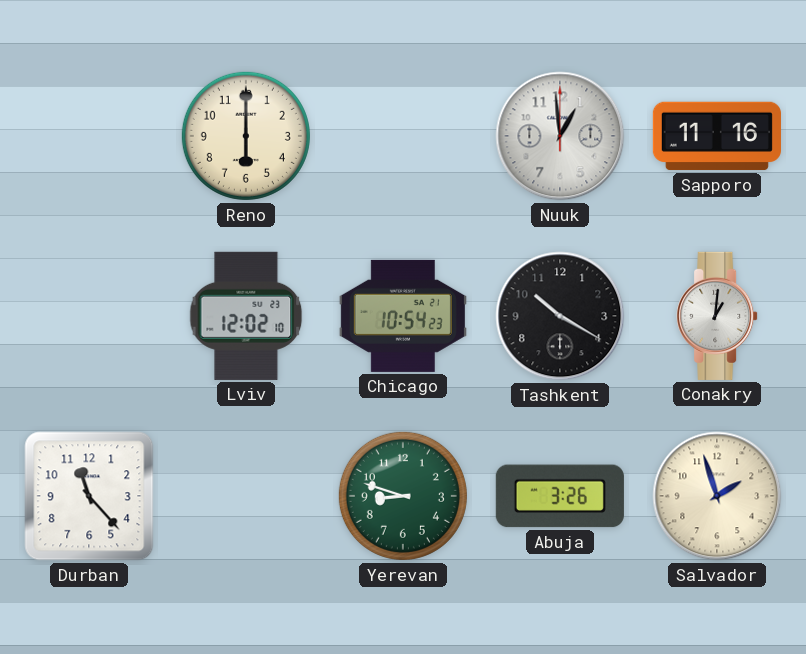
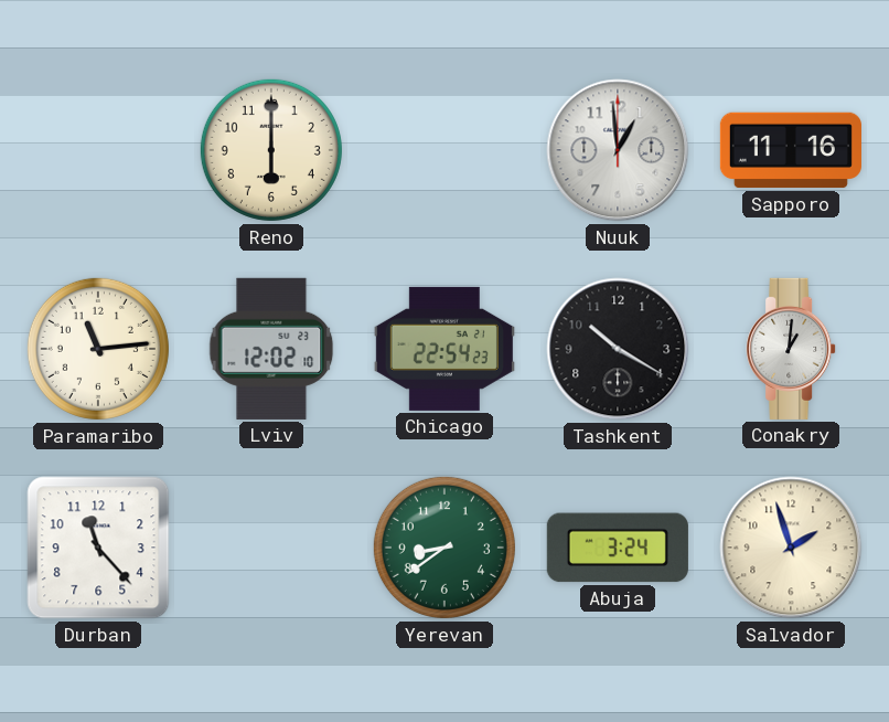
Paramaribo: none -> 11:14 (98, 349)
Chicago: 10:54 -> 22:54 (444, 349)
Yerevan: 8:48 -> 8:39 (444, 548)
Abuja: 3:26 -> 3:24 (618, 548)
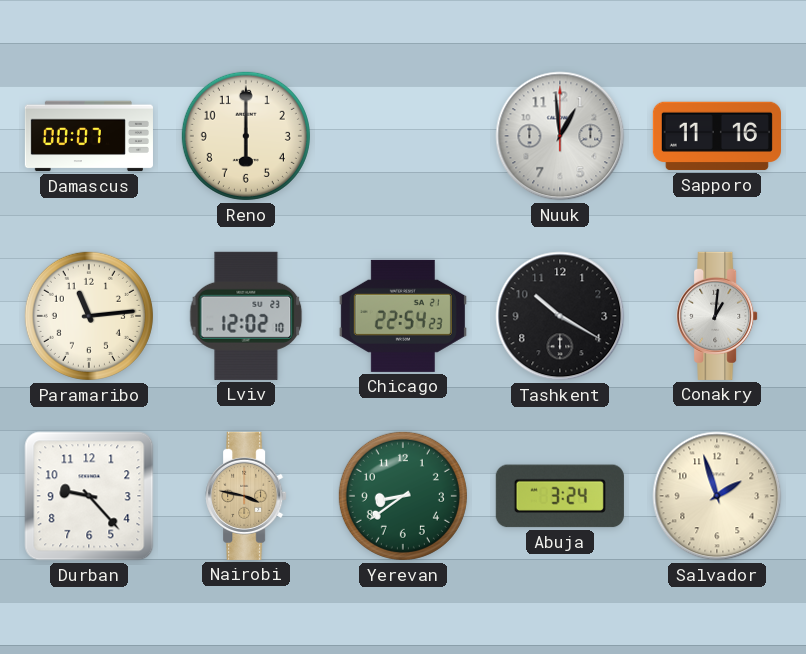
Damascus: none -> 00:07 (89, 136)
Durban: 11:23 -> 9:23 (89, 496)
Nairobi: none -> 3:47 (246, 496)
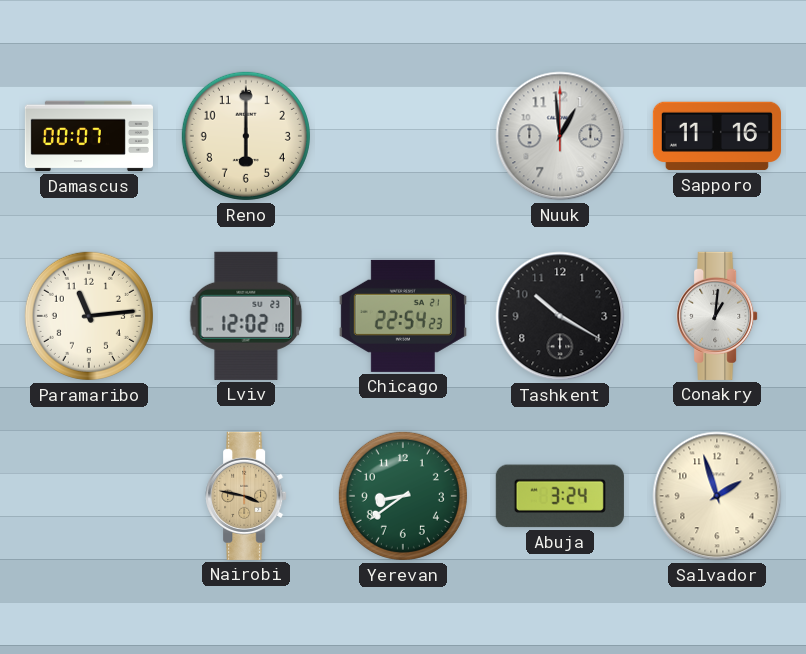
Durban: 9:23 -> none (89, 496)
